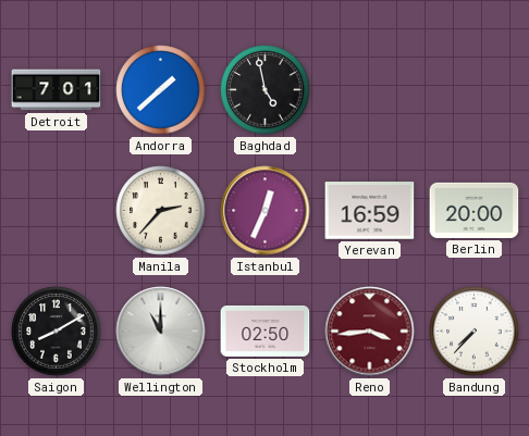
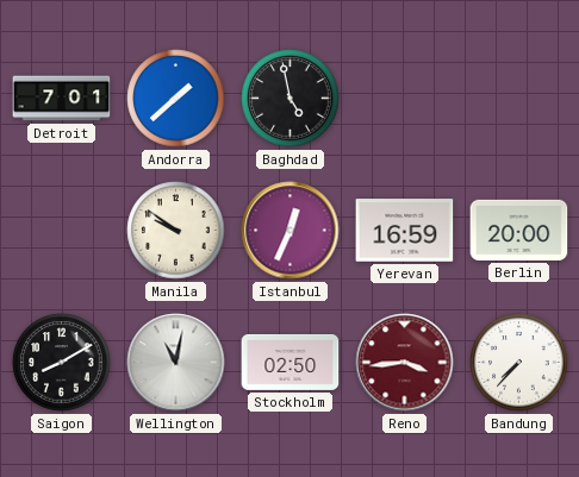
Manila: 2:37 -> 9:51 (176, 231)
Wellington: 11:00 -> 11:02 (176, 363)
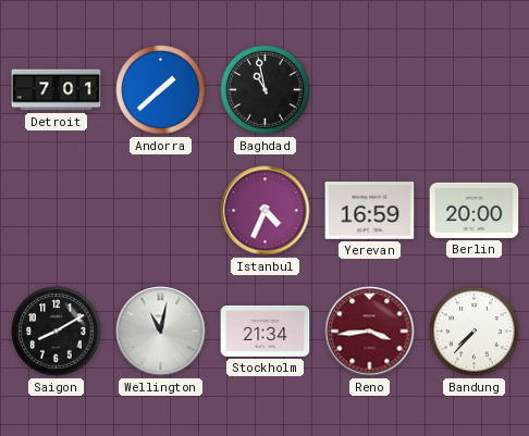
Baghdad: 4:58 -> 10:58 (266, 90)
Manila: 9:51 -> none (176, 231)
Istanbul: 12:34 -> 4:34 (266, 211)
Stockholm: 02:50 -> 21:34 (266, 331)
